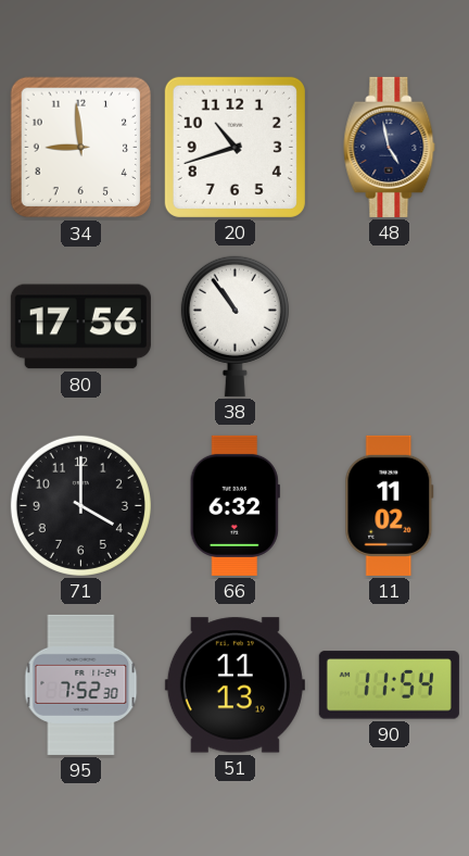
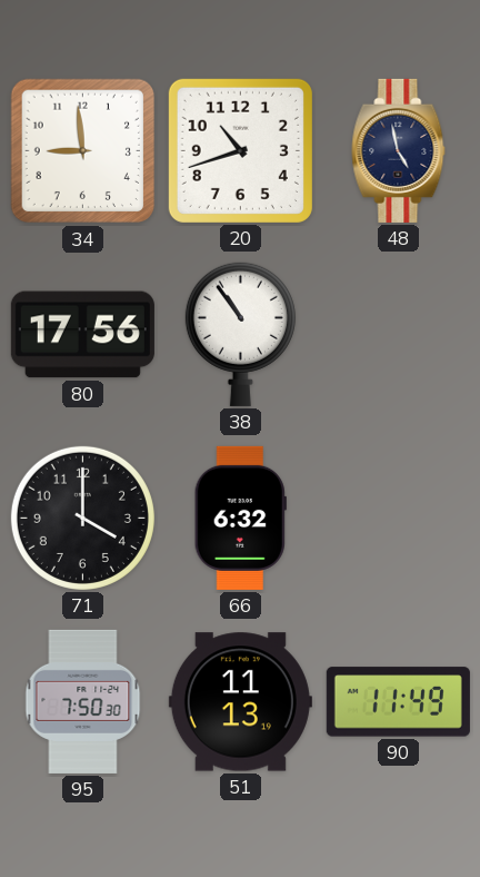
11: 11:02 -> none (390, 505)
95: 7:52 -> 7:50 (83, 701)
90: 11:54 -> 11:49 (398, 702)
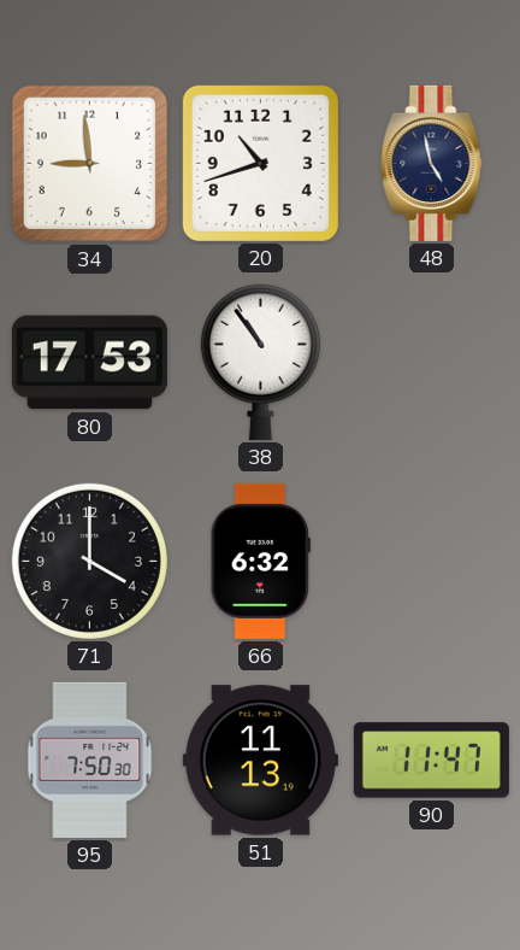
80: 17:56 -> 17:53 (89, 363)
90: 11:49 -> 11:47 (431, 761)
